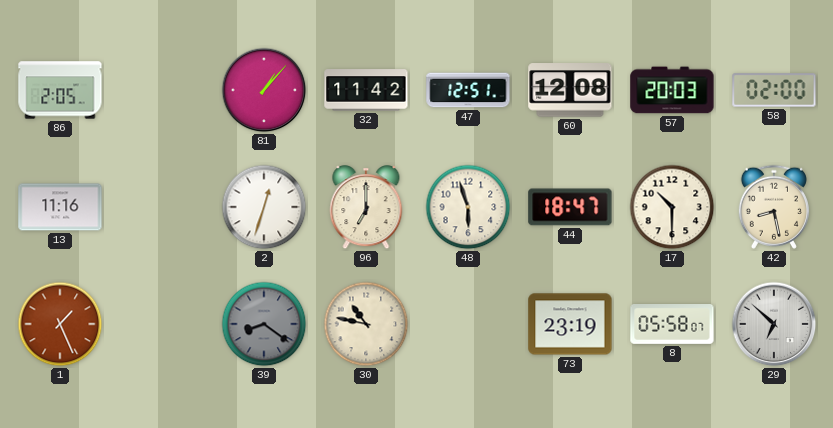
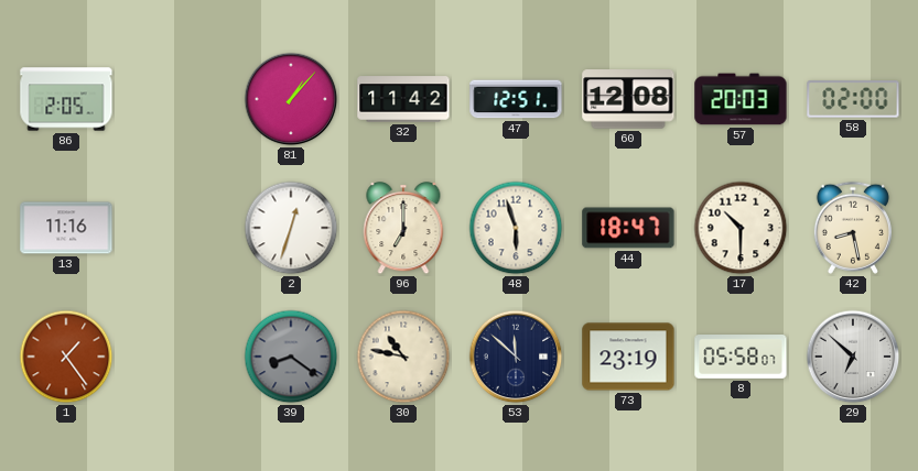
1: 1:26 -> 1:24 (66, 357)
53: none -> 11:52 (516, 357)
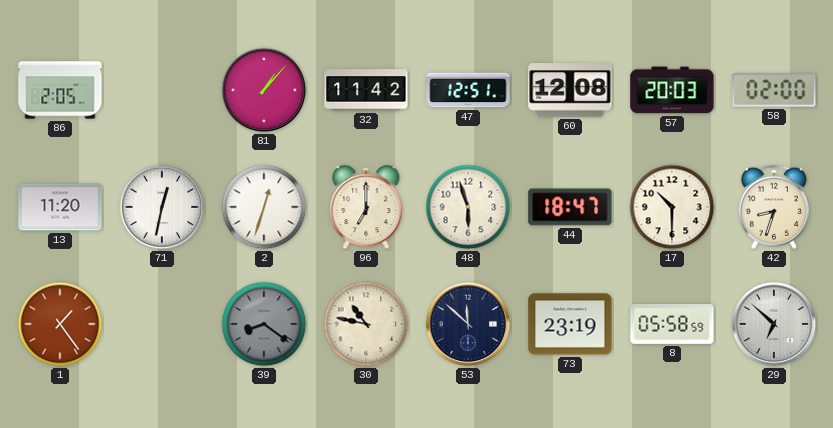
13: 11:16 -> 11:20 (60, 207)
71: none -> 12:32 (162, 207)
42: 8:28 -> 8:33 (774, 207)
8: 05:58:07 -> 05:58:59 (672, 325)
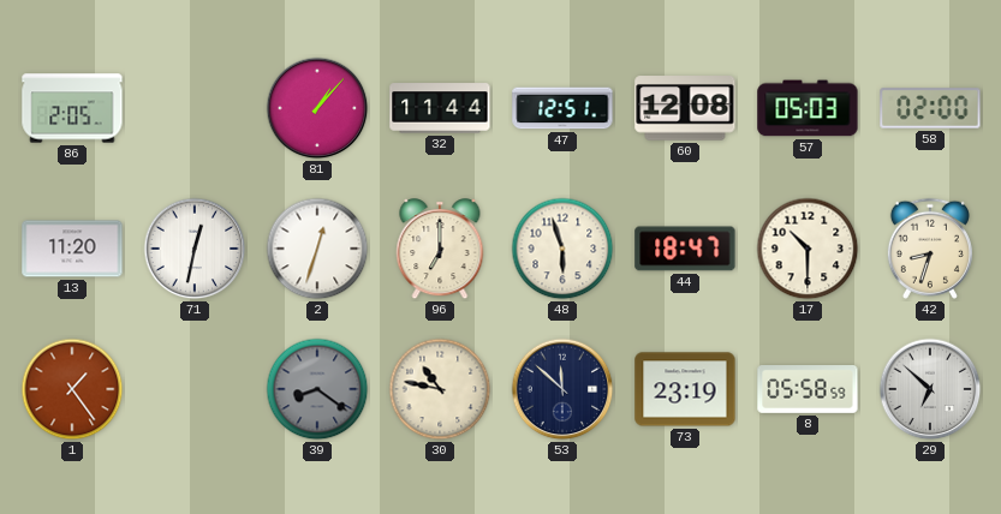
32: 11:42 -> 11:44 (440, 108)
57: 20:03 -> 05:03 (808, 108)
